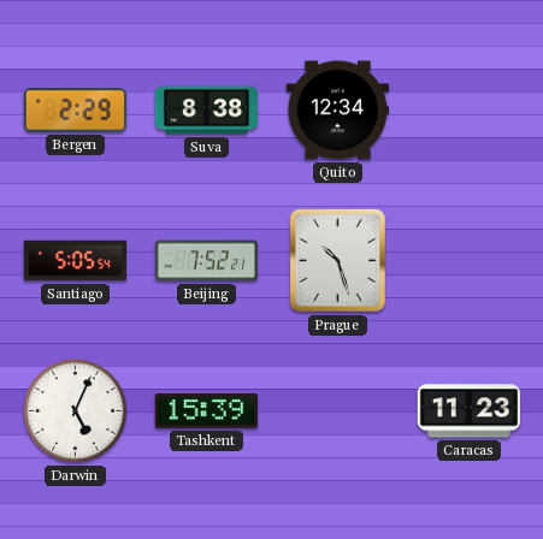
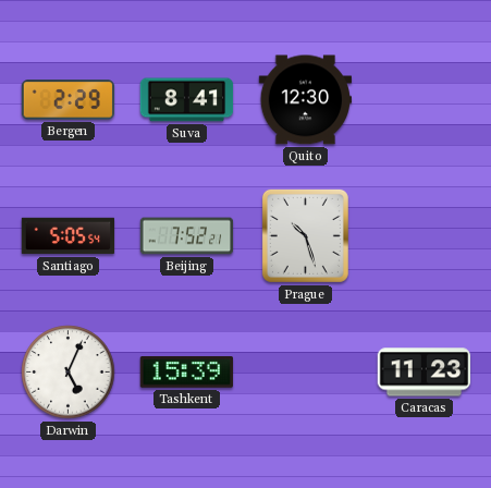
Suva: 8:38 -> 8:41 (187, 100)
Quito: 12:34 -> 12:30 (306, 100)
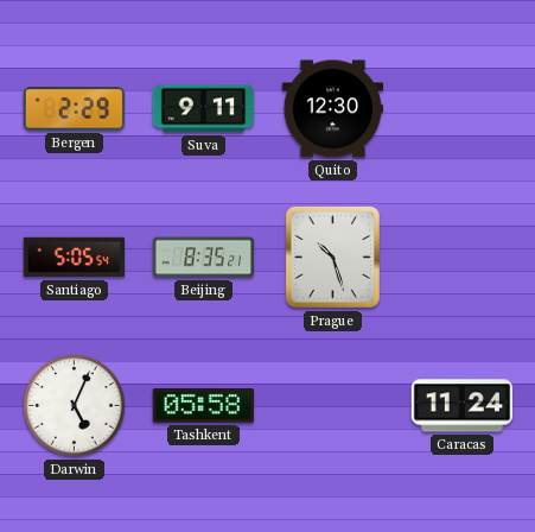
Suva: 8:41 -> 9:11 (204, 109)
Beijing: 7:52 -> 8:35 (204, 258)
Tashkent: 15:39 -> 05:58 (203, 406)
Caracas: 11:23 -> 11:24 (463, 406)
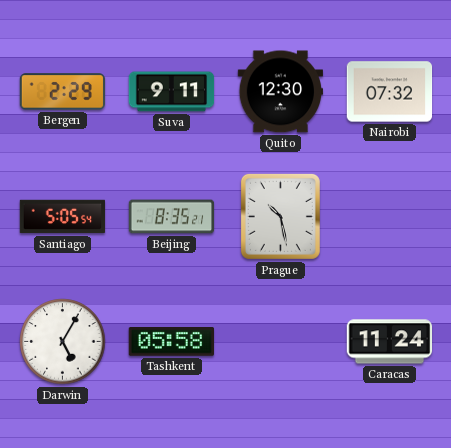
Nairobi: none -> 07:32 (390, 92)
Prague: 10:27 -> 10:28 (280, 216)
Darwin: 5:04 -> 5:05 (63, 342)
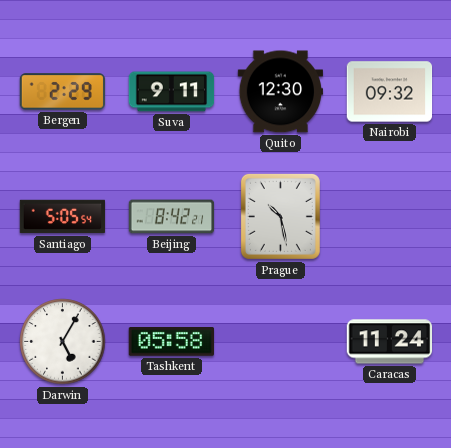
Nairobi: 07:32 -> 09:32 (390, 92)
Beijing: 8:35 -> 8:42 (172, 217)
